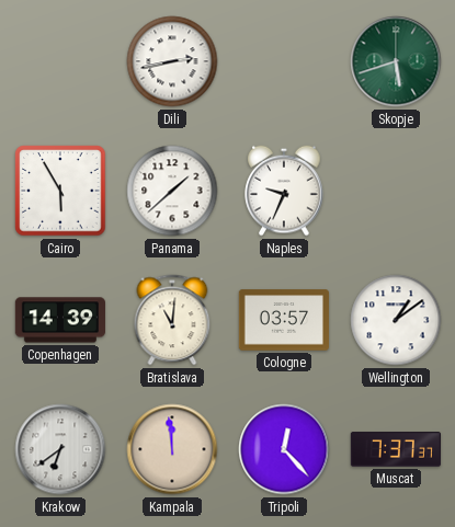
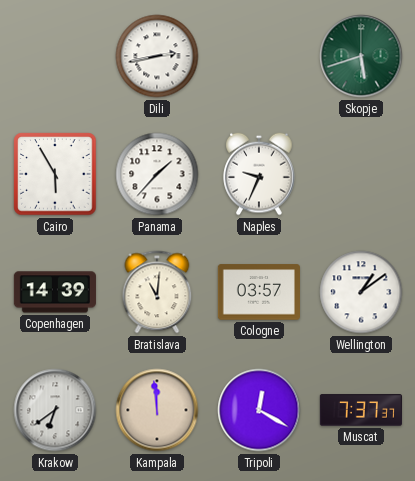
Panama: 1:38 -> 1:37 (157, 174)
Tripoli: 12:23 -> 12:20 (259, 410)
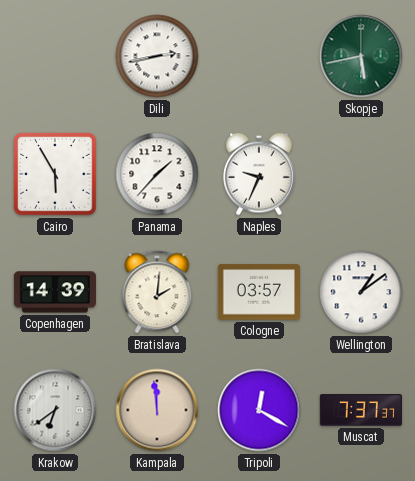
Skopje: 5:42 -> 5:43 (361, 56)
Bratislava: 11:01 -> 2:01 (157, 292)
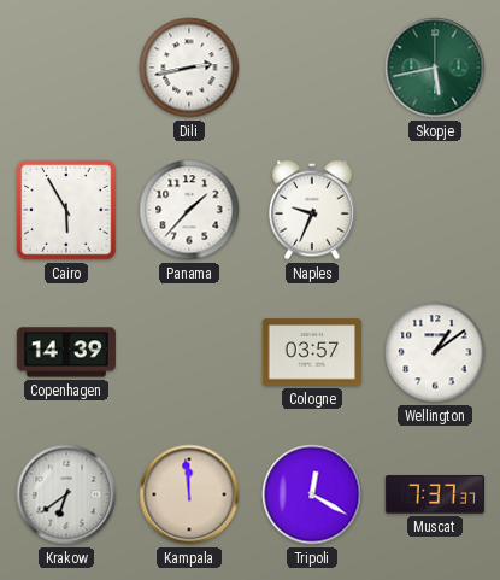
Bratislava: 2:01 -> none (157, 292)
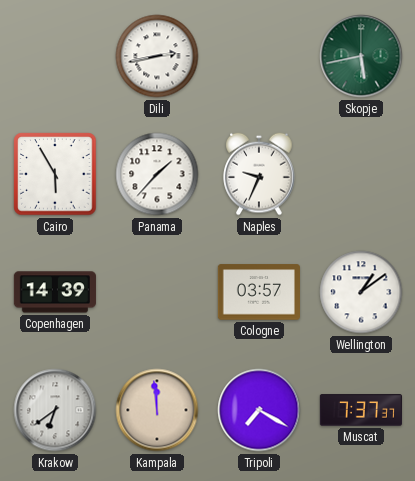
Tripoli: 12:20 -> 7:20 (259, 410)
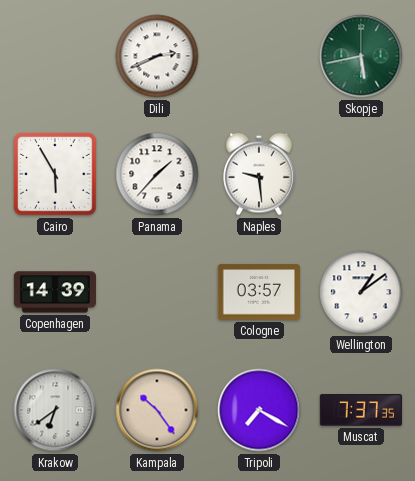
Dili: 2:43 -> 2:41 (157, 56)
Naples: 9:34 -> 9:29 (259, 174)
Kampala: 11:59 -> 10:24 (157, 410)
Muscat: 7:37:37 -> 7:37:35 (361, 410)
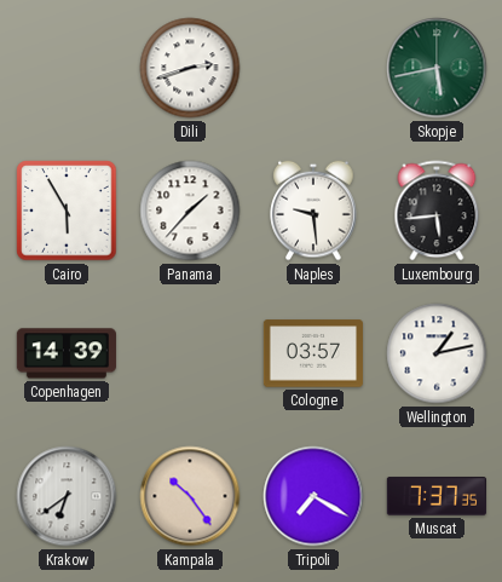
Dili: 2:41 -> 2:42 (190, 68)
Luxembourg: none -> 5:44 (437, 211)
Wellington: 1:09 -> 1:13 (437, 353)
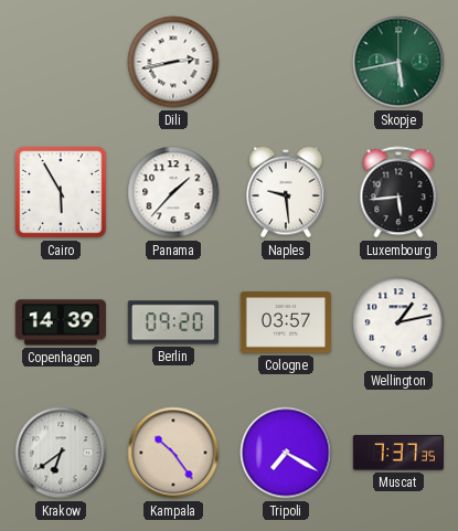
Dili: 2:42 -> 2:43 (173, 62)
Berlin: none -> 09:20 (173, 322)
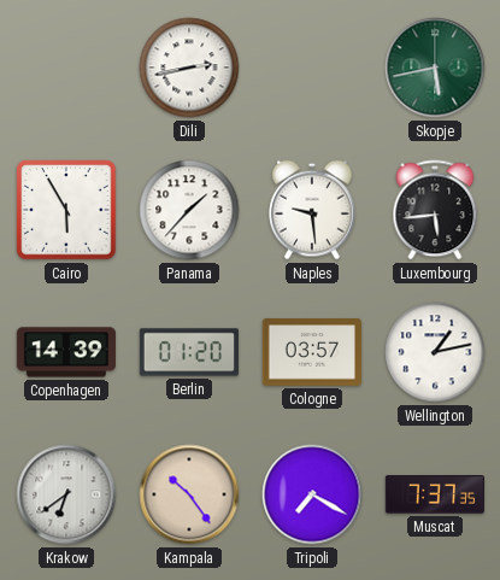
Berlin: 09:20 -> 01:20 (189, 352)
